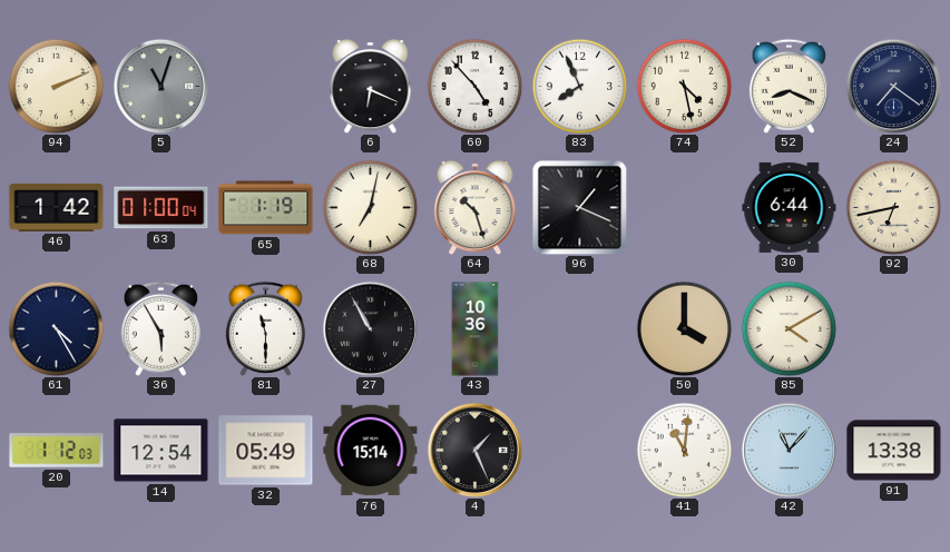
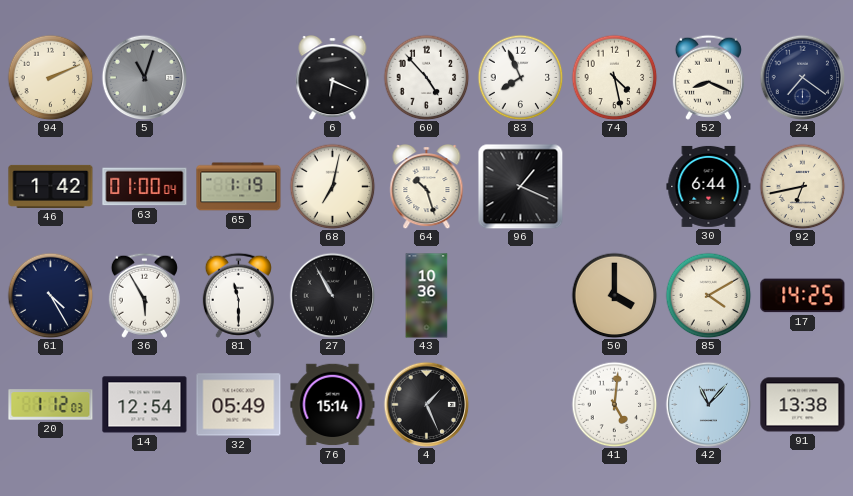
17: none -> 14:25 (803, 296)
41: 11:01 -> 5:01 (614, 404)
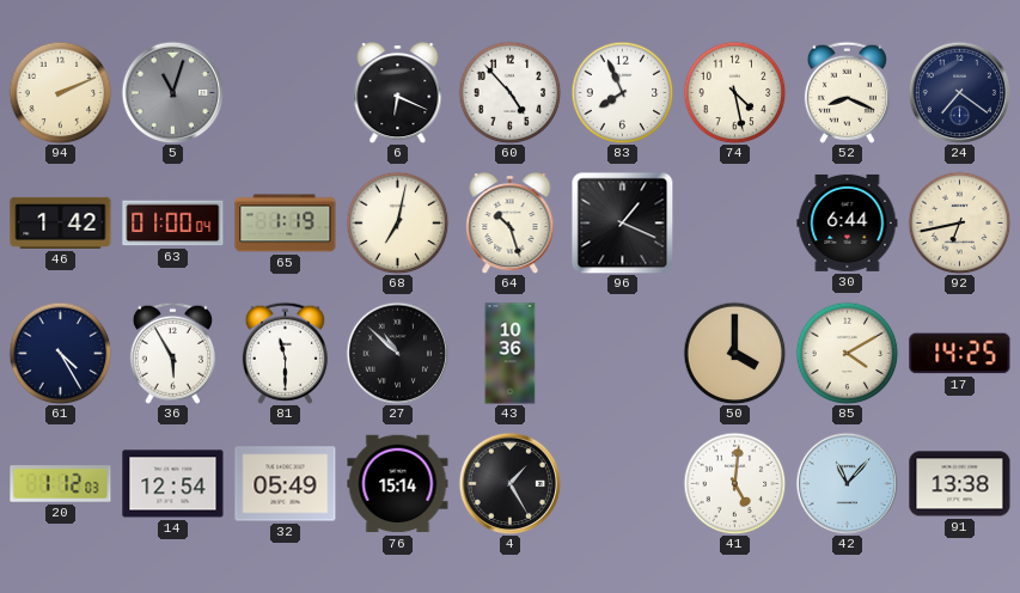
27: 10:55 -> 10:52 (397, 353)
4: 1:26 -> 1:25 (509, 483)
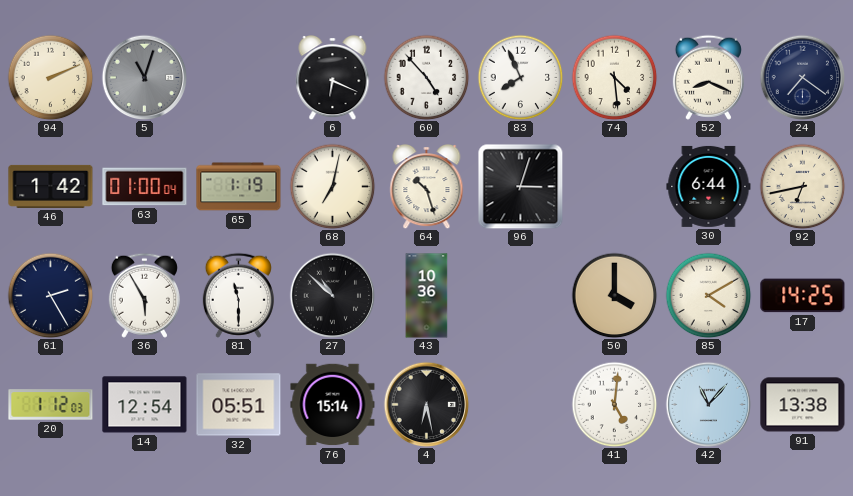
74: 4:28 -> 4:29 (614, 77)
96: 1:19 -> 3:03 (520, 186)
61: 4:25 -> 2:25 (50, 295)
32: 05:49 -> 05:51 (239, 405)
4: 1:25 -> 6:28 (426, 404)
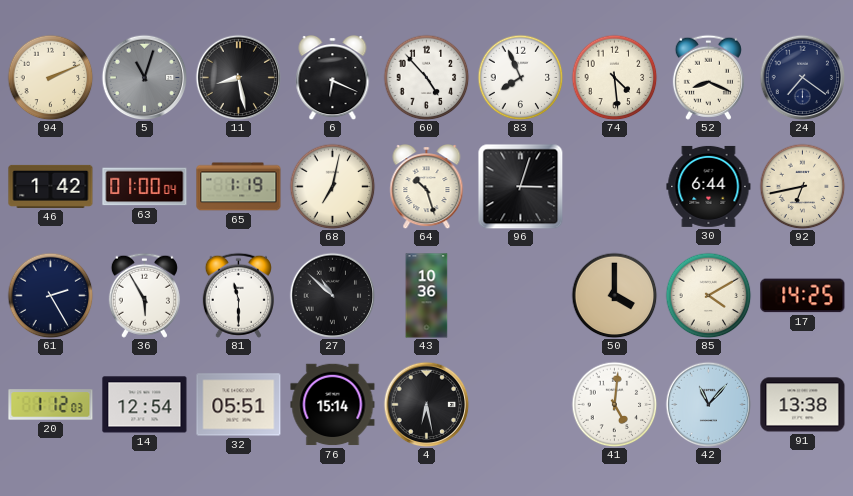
11: none -> 8:28 (238, 77)
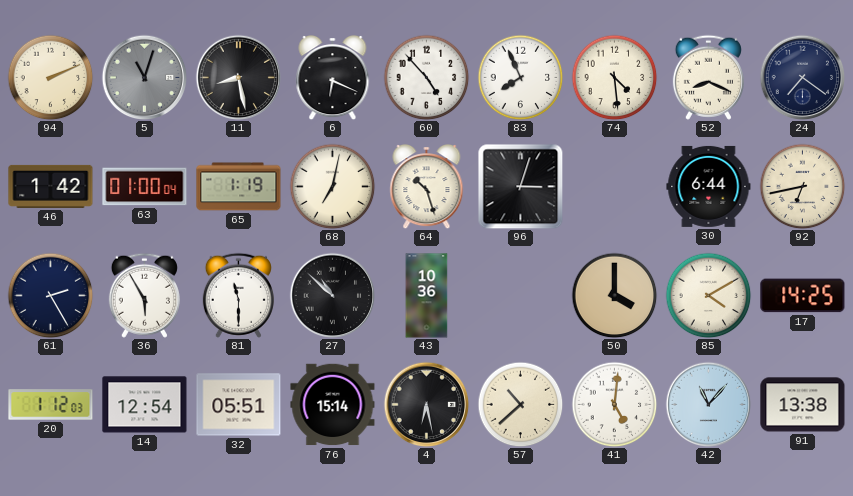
57: none -> 10:38 (520, 404)
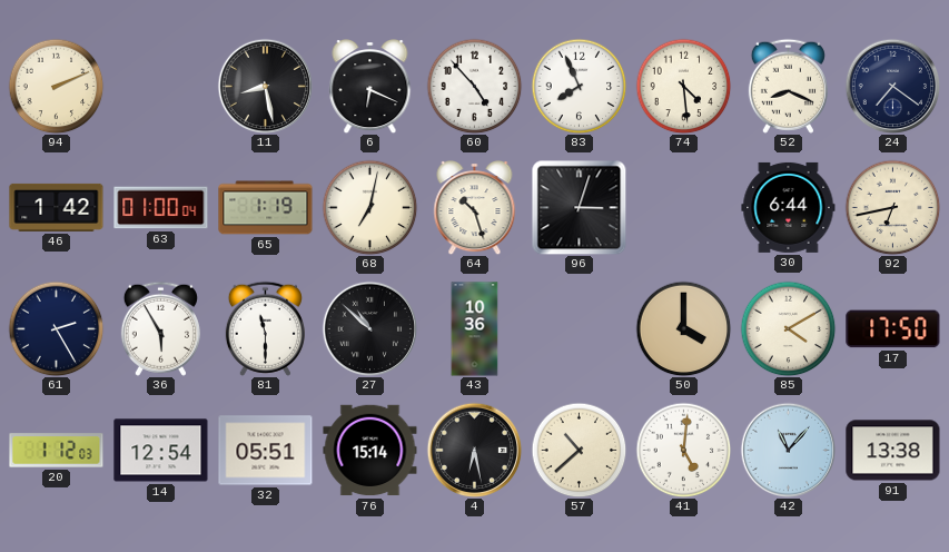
5: 11:03 -> none (144, 77)
17: 14:25 -> 17:50 (893, 329)
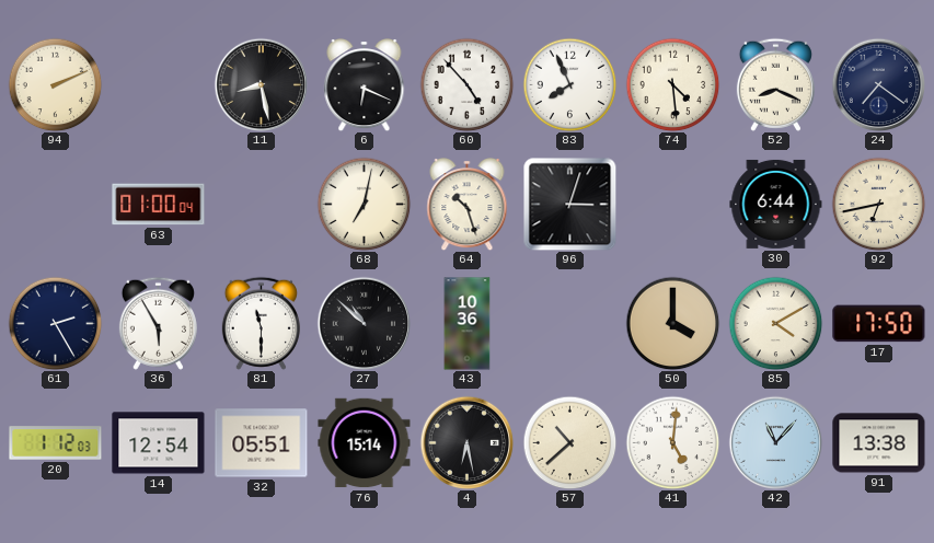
46: 1:42 -> none (57, 207)
65: 1:19 -> none (266, 208)
